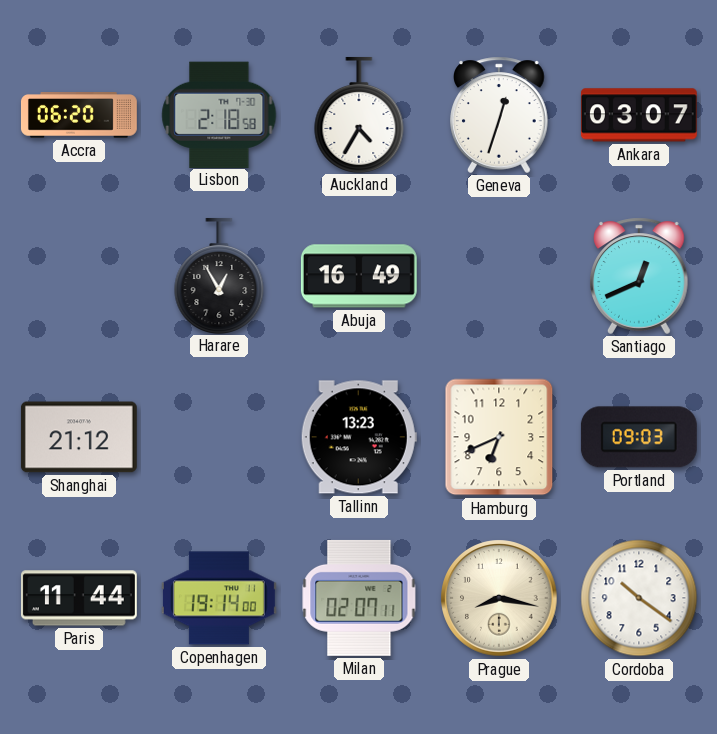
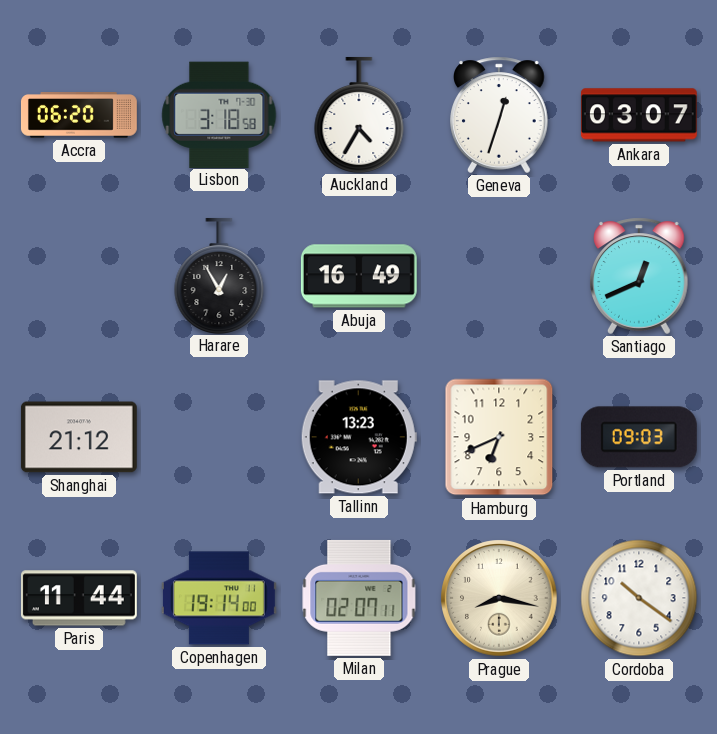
Lisbon: 2:18 -> 3:18 (219, 114)
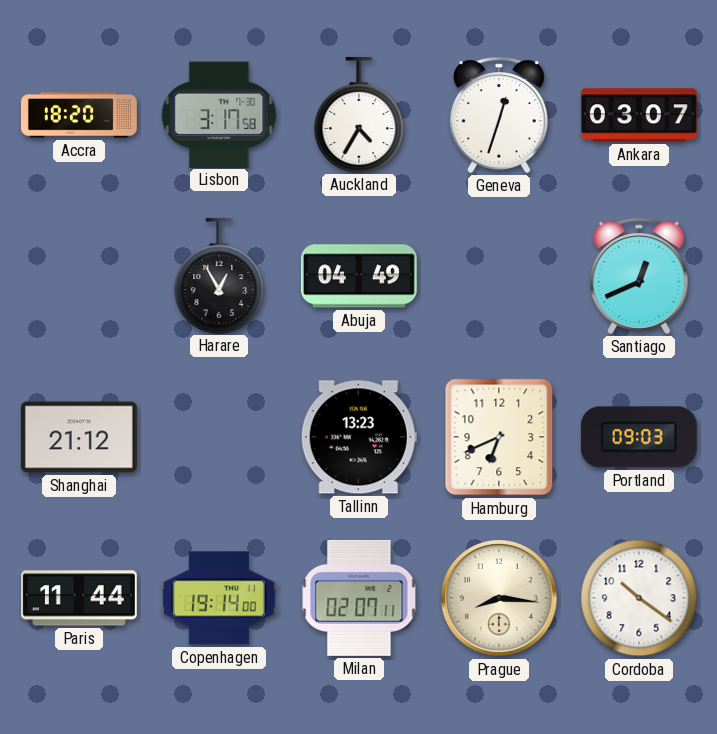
Accra: 06:20 -> 18:20 (79, 115)
Lisbon: 3:18 -> 3:17 (219, 114)
Abuja: 16:49 -> 04:49 (359, 276)
Prague: 8:17 -> 8:16 (499, 598)
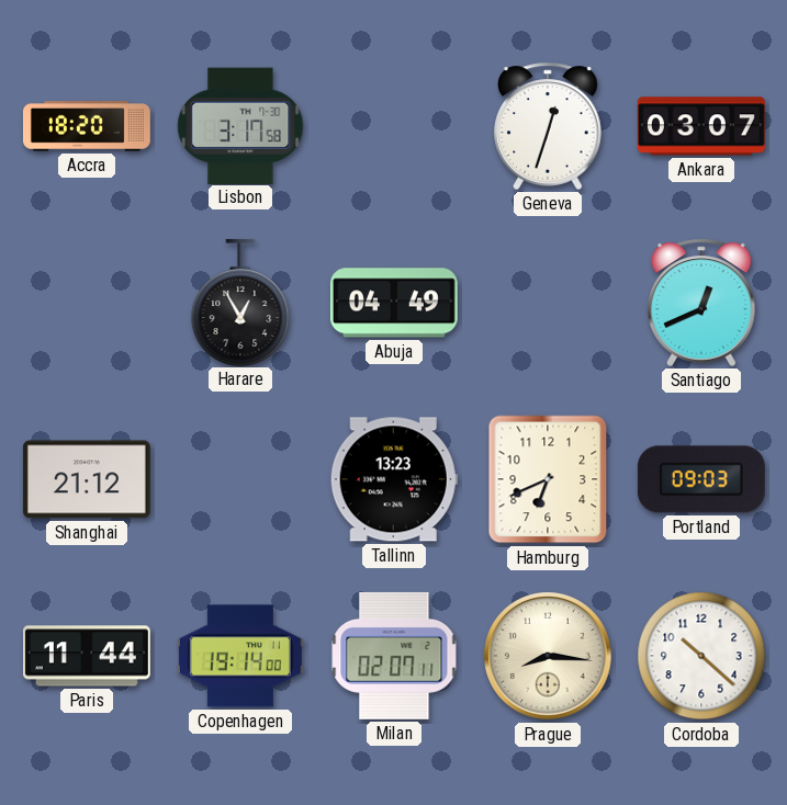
Auckland: 4:35 -> none (359, 114)
Cordoba: 10:21 -> 10:22 (701, 656)
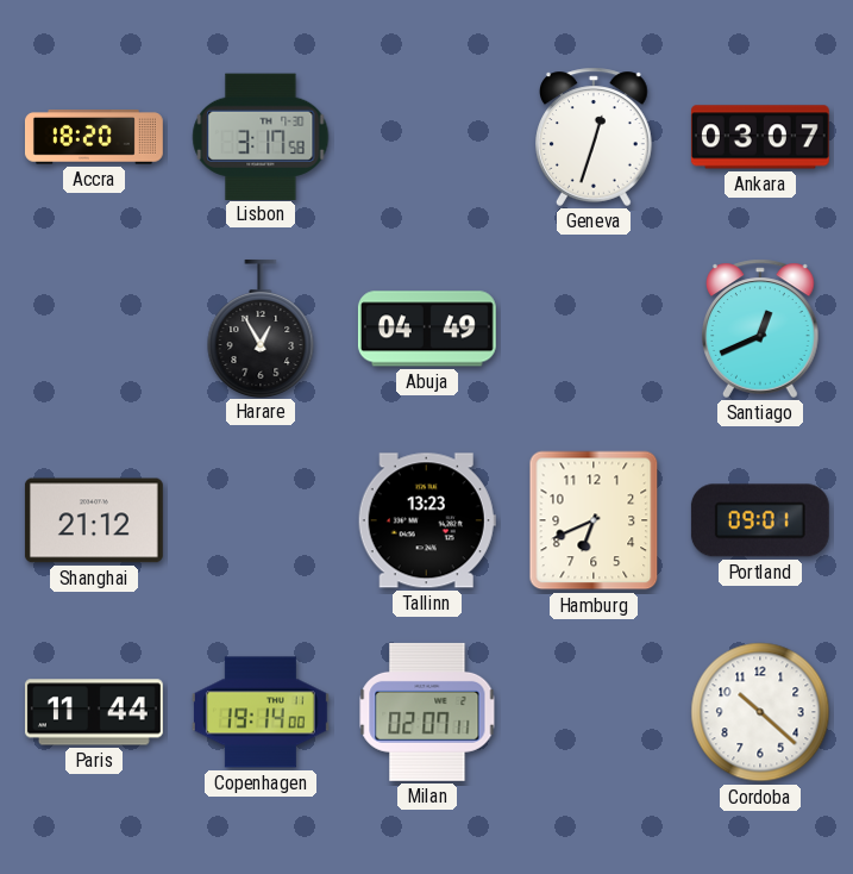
Portland: 09:03 -> 09:01 (760, 520)
Prague: 8:16 -> none (548, 656)
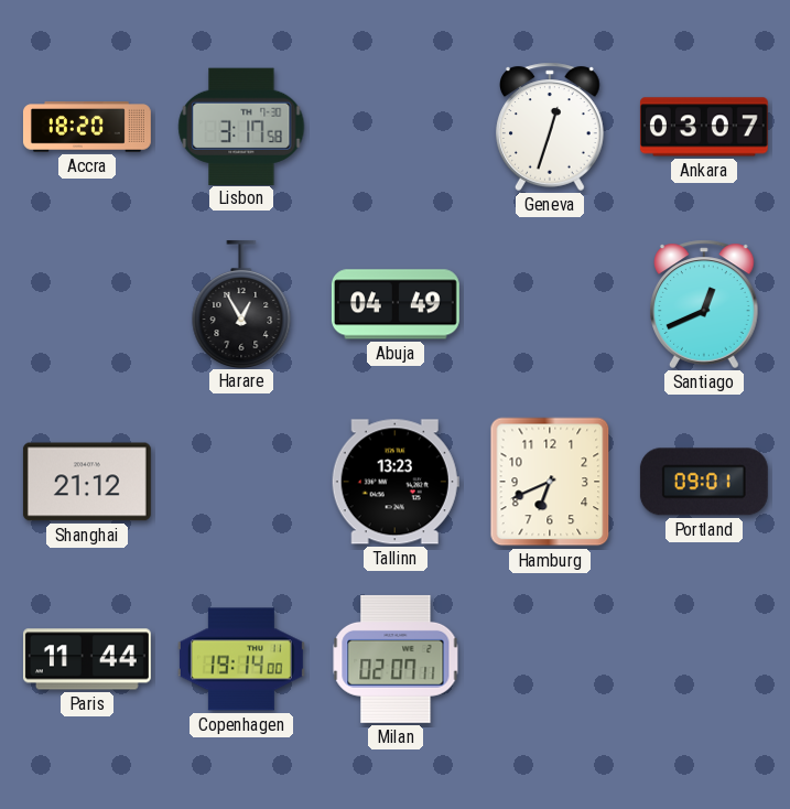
Cordoba: 10:22 -> none (760, 712)
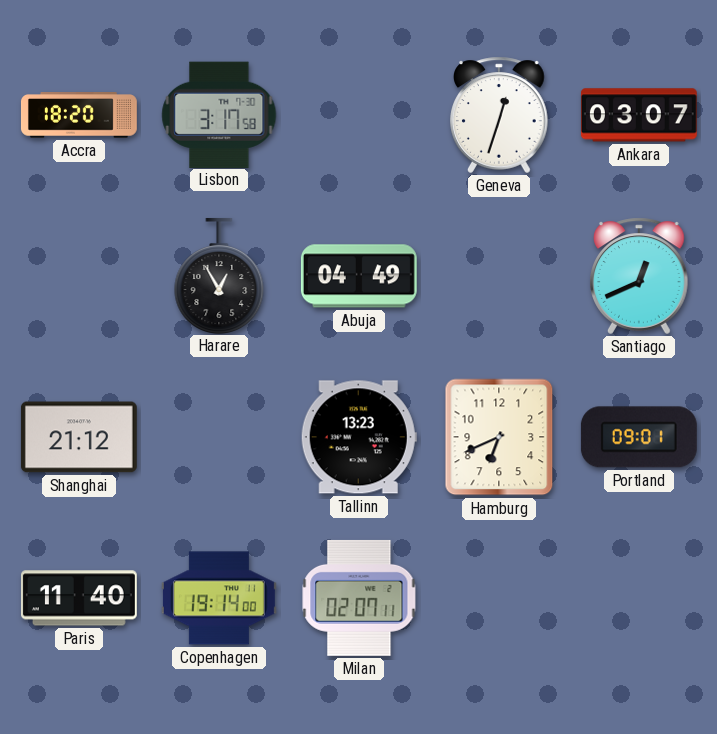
Paris: 11:44 -> 11:40 (79, 598)
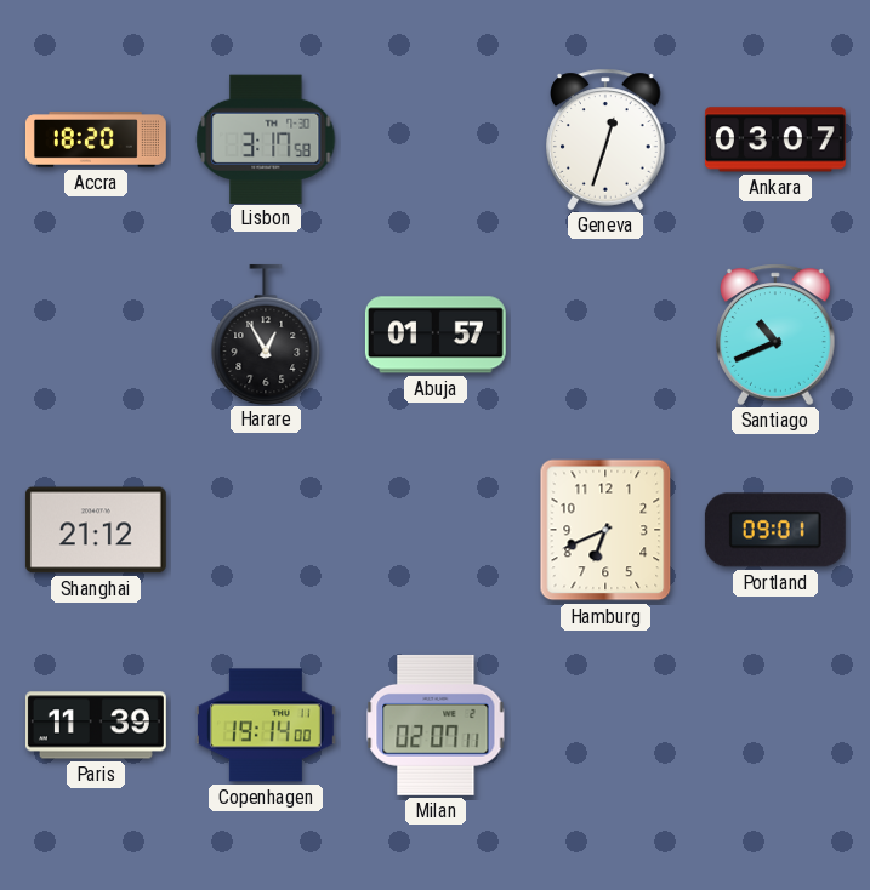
Abuja: 04:49 -> 01:57 (436, 335)
Santiago: 12:41 -> 10:41 (777, 335)
Tallinn: 13:23 -> none (359, 437)
Paris: 11:40 -> 11:39 (96, 725)
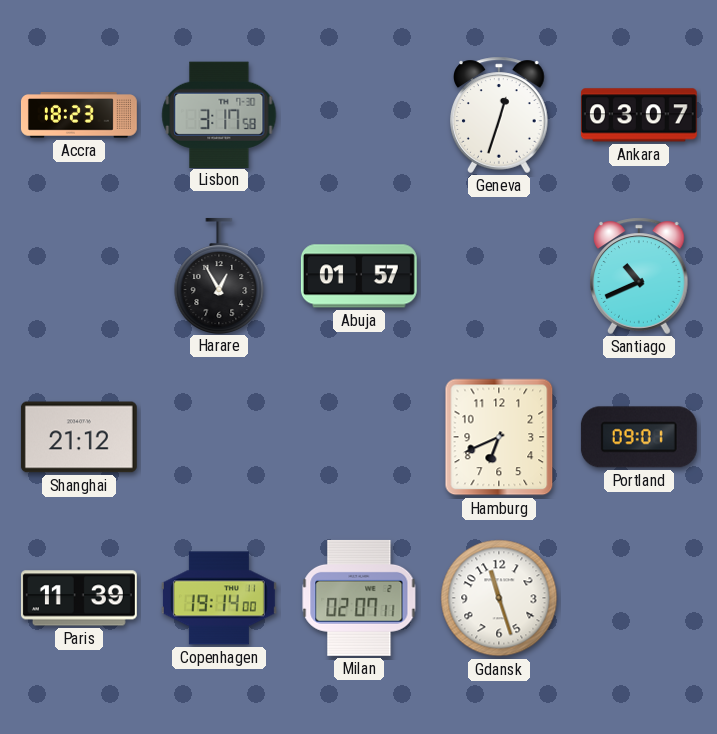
Accra: 18:20 -> 18:23 (79, 115)
Gdansk: none -> 11:27 (499, 598)
